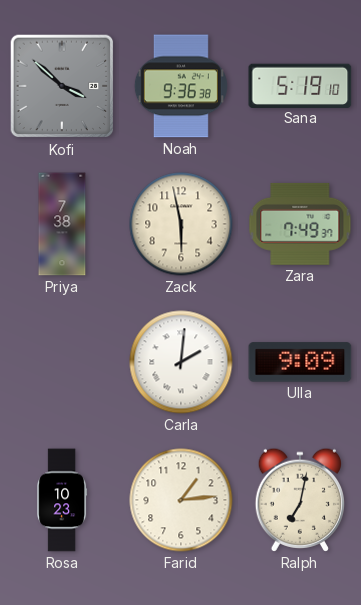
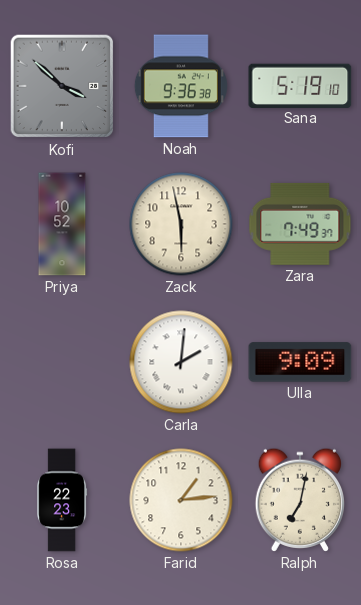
Priya: 7:38 -> 10:52 (62, 224)
Rosa: 10:23 -> 22:23 (62, 500)
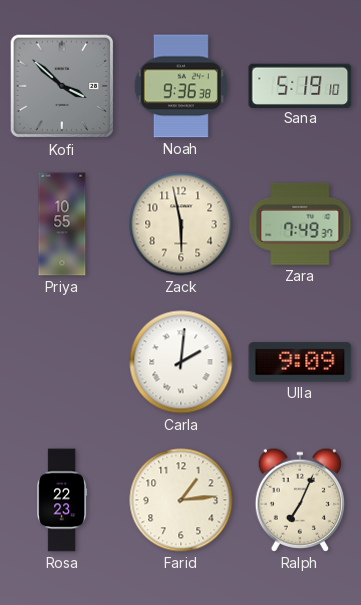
Priya: 10:52 -> 10:55 (62, 224)
Ralph: 7:02 -> 7:04 (299, 500)
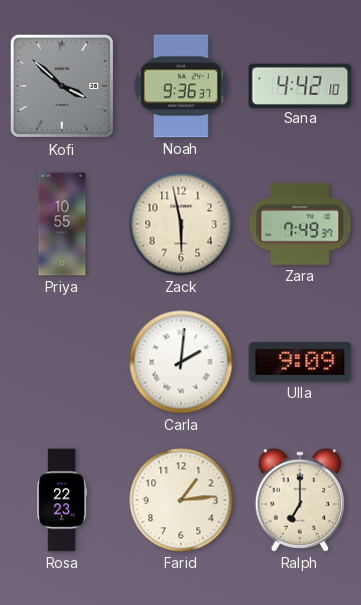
Noah: 9:36:38 -> 9:36:37 (181, 86)
Sana: 5:19 -> 4:42 (300, 85)
Ralph: 7:04 -> 7:00 (299, 500)
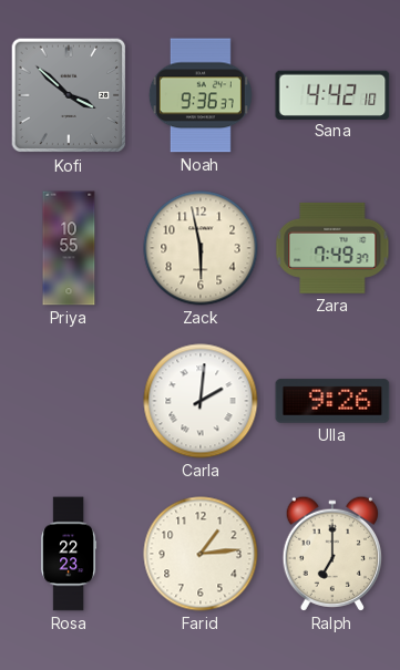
Ulla: 9:09 -> 9:26 (332, 401)
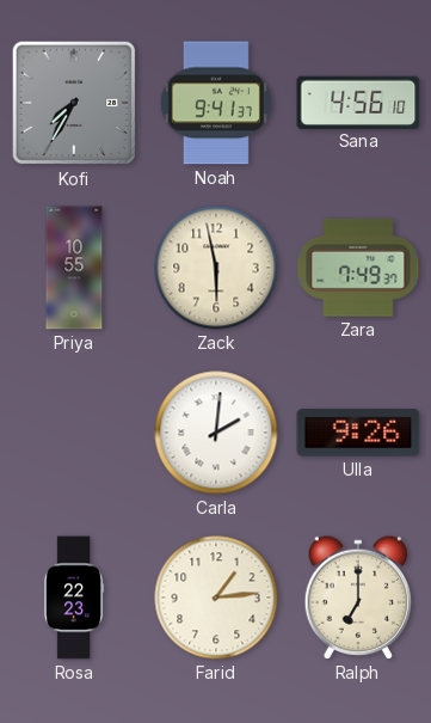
Kofi: 3:52 -> 7:35 (74, 103)
Noah: 9:36 -> 9:41 (216, 103)
Sana: 4:42 -> 4:56 (358, 102)
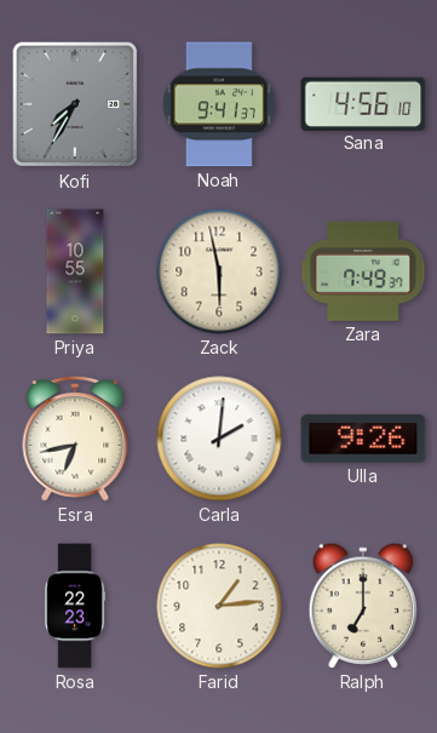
Esra: none -> 6:43 (75, 439)
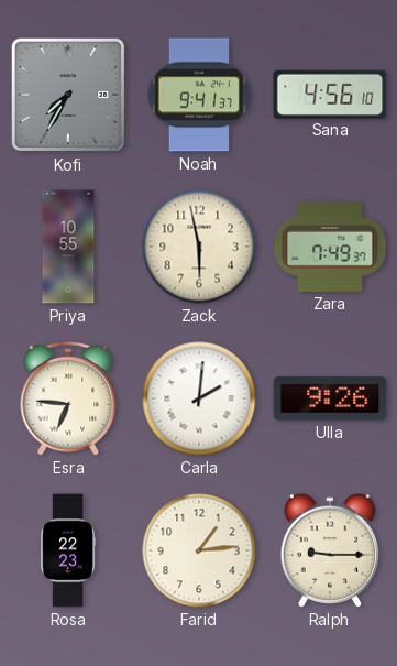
Esra: 6:43 -> 6:46 (68, 398)
Ralph: 7:00 -> 9:15 (329, 550)
